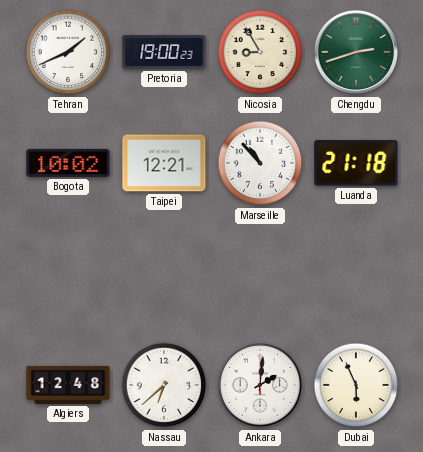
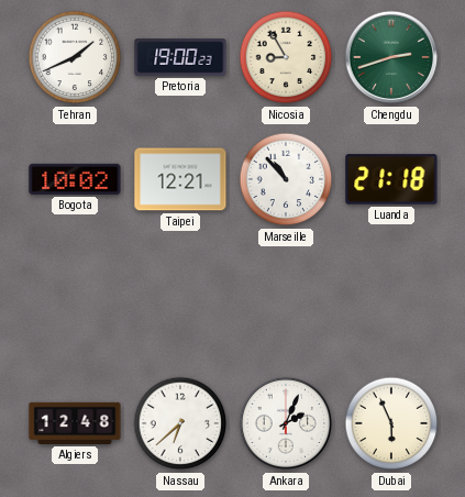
Ankara: 2:01 -> 2:04 (286, 423)
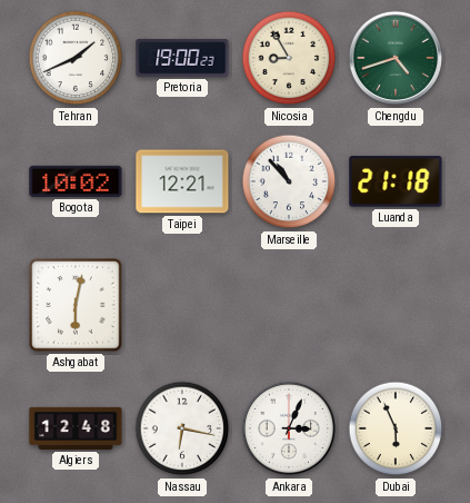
Chengdu: 2:42 -> 4:42 (396, 58)
Ashgabat: none -> 6:02 (76, 305)
Nassau: 6:38 -> 6:17 (182, 428)
Ankara: 2:04 -> 3:04 (289, 428)
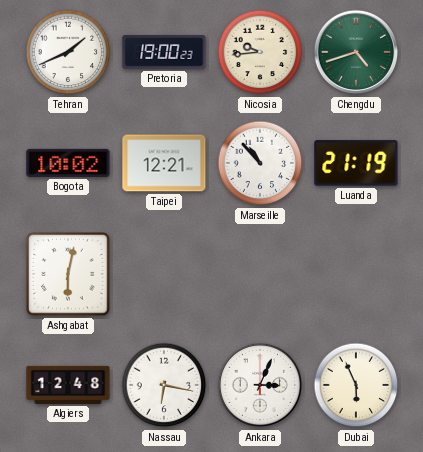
Nicosia: 8:55 -> 9:44 (260, 52)
Luanda: 21:18 -> 21:19 (356, 163)
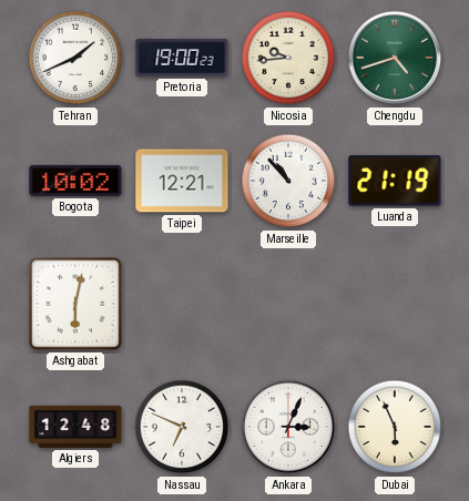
Nassau: 6:17 -> 6:49 (182, 427)
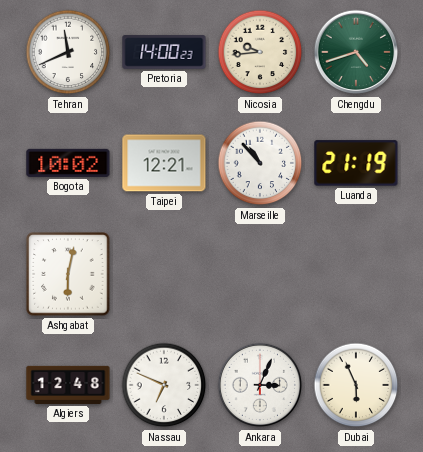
Tehran: 1:41 -> 11:41 (68, 52)
Pretoria: 19:00 -> 14:00 (164, 52)
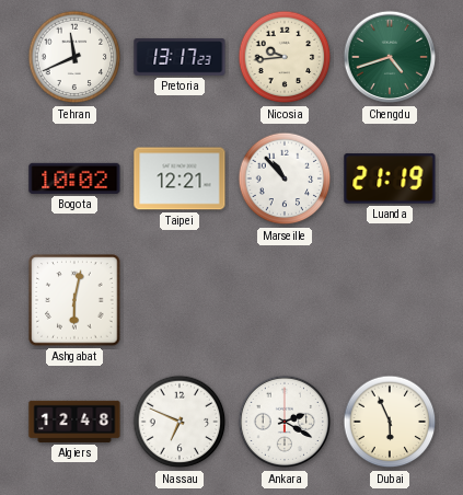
Pretoria: 14:00 -> 13:17 (180, 57)
Ankara: 3:04 -> 2:20 (285, 422)
